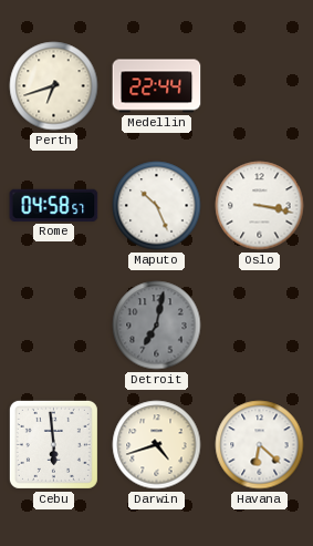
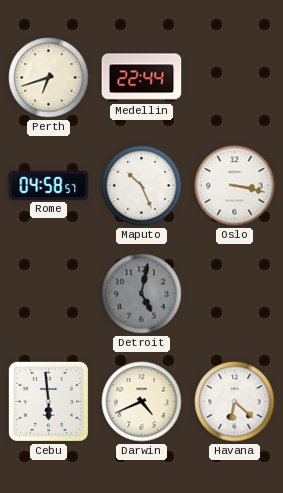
Detroit: 7:02 -> 5:02 (142, 294)
Darwin: 4:42 -> 4:41 (142, 402)
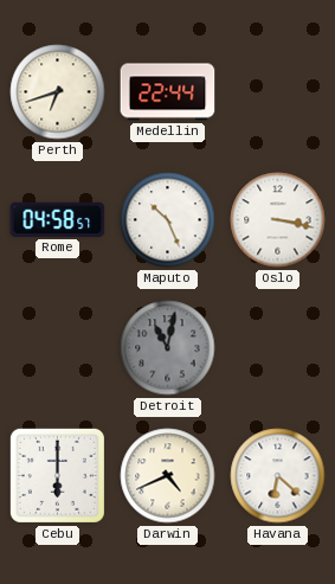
Detroit: 5:02 -> 11:02 (168, 348)
Cebu: 5:59 -> 6:00 (57, 475)
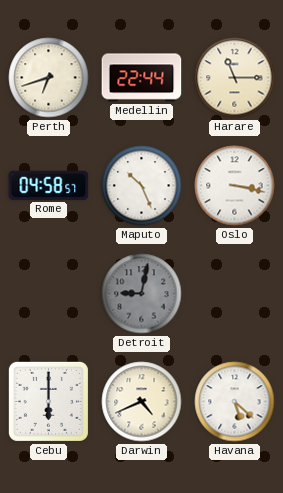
Harare: none -> 11:15 (235, 78)
Detroit: 11:02 -> 9:02 (142, 294)
Havana: 6:22 -> 5:22 (235, 402)
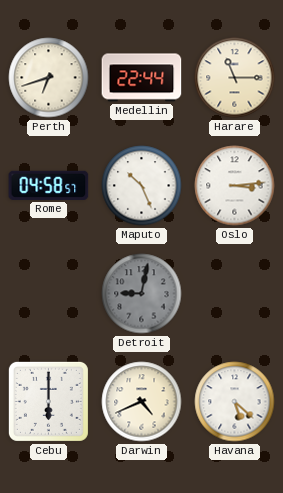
Oslo: 3:17 -> 3:14 (235, 186)
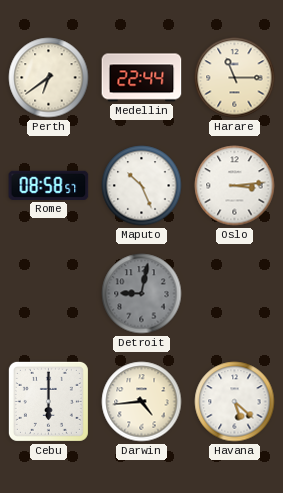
Perth: 6:42 -> 6:39 (49, 78)
Rome: 04:58 -> 08:58 (49, 185)
Darwin: 4:41 -> 4:44 (142, 402)
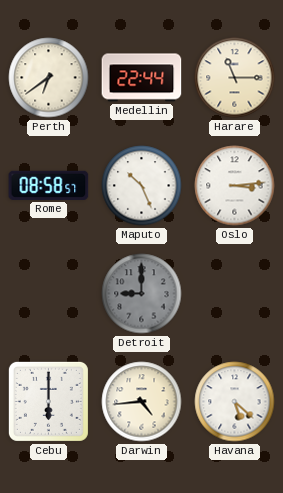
Detroit: 9:02 -> 9:00 (142, 294)
